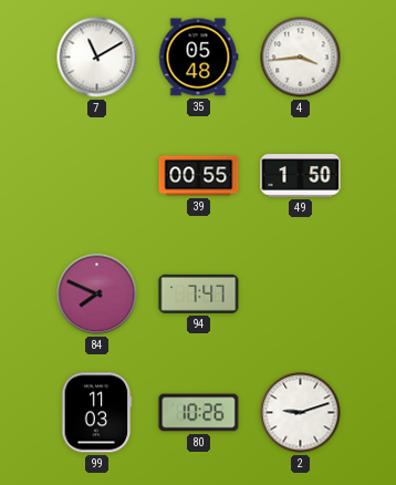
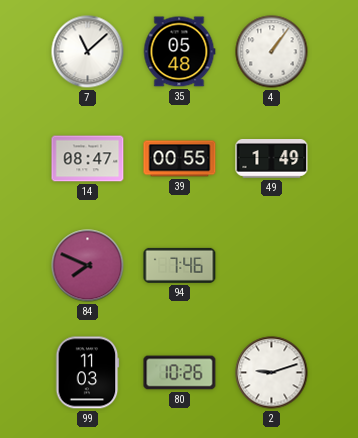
7: 11:10 -> 11:08 (88, 52)
4: 3:44 -> 1:06 (272, 52)
14: none -> 08:47 (88, 159)
49: 1:50 -> 1:49 (272, 159)
94: 7:47 -> 7:46 (180, 265)
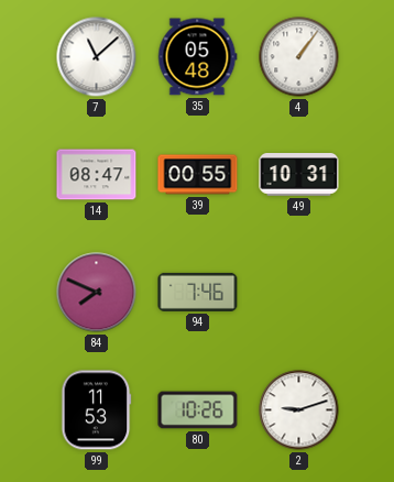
49: 1:49 -> 10:31 (299, 175)
99: 11:03 -> 11:53 (96, 410)
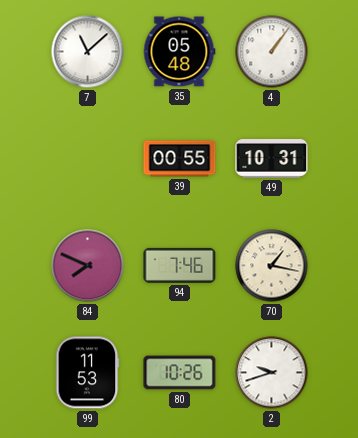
14: 08:47 -> none (97, 175)
70: none -> 1:17 (272, 266)
2: 9:12 -> 9:42 (272, 373)
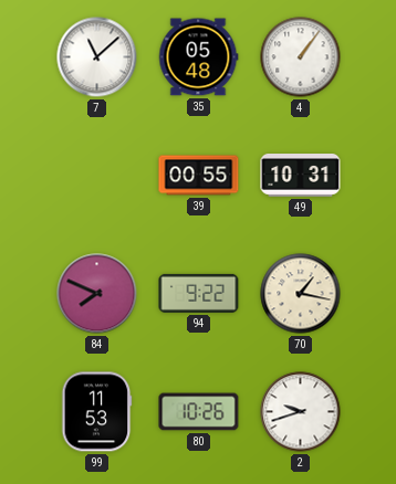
94: 7:46 -> 9:22 (199, 293)
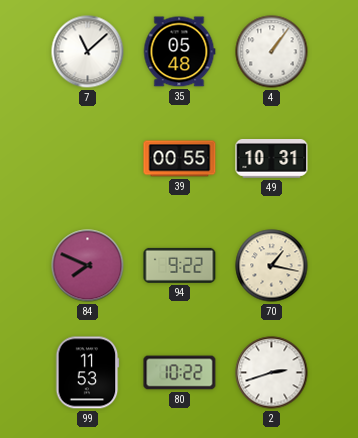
80: 10:26 -> 10:22 (180, 373)
2: 9:42 -> 2:42 (272, 373)
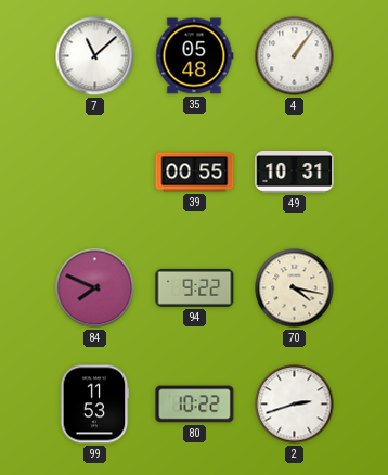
70: 1:17 -> 4:17 (295, 288)
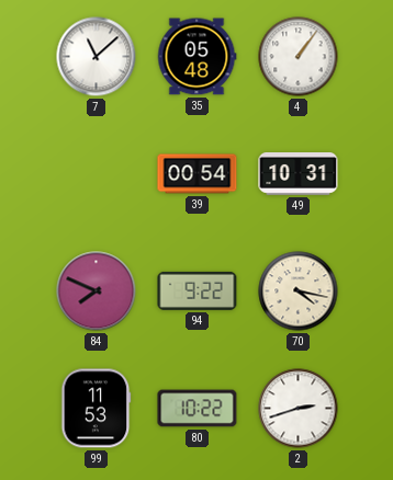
39: 00:55 -> 00:54 (198, 174)
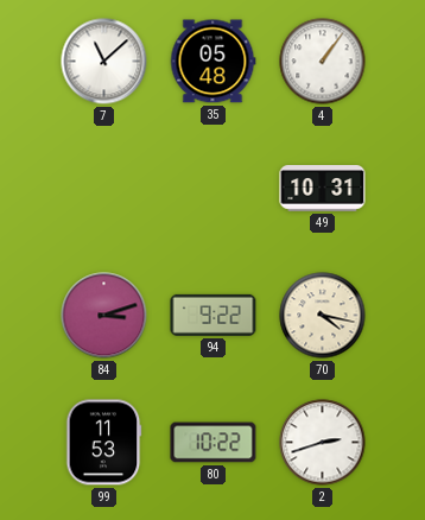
39: 00:54 -> none (198, 174)
84: 7:49 -> 3:12 (104, 316)
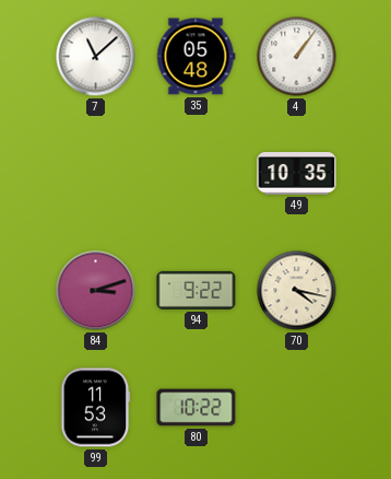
49: 10:31 -> 10:35 (297, 174)
2: 2:42 -> none (323, 443)
